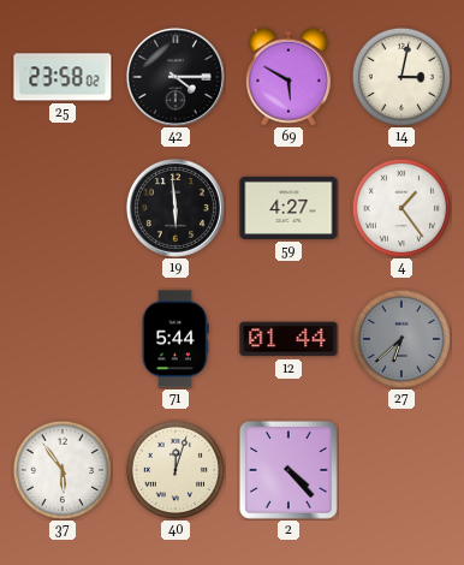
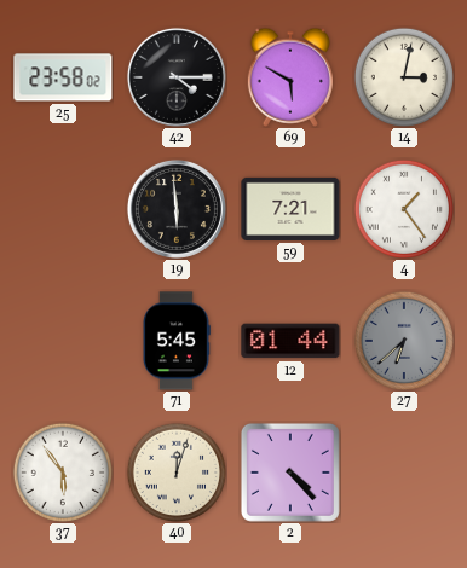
59: 4:27 -> 7:21 (290, 209)
71: 5:44 -> 5:45 (177, 341)
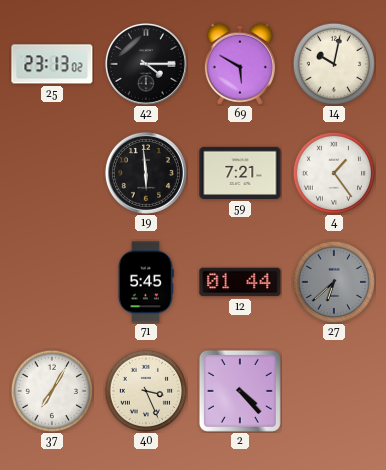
25: 23:58 -> 23:13 (52, 64)
14: 3:02 -> 10:02 (334, 64)
37: 5:54 -> 7:05 (52, 391)
40: 12:03 -> 3:26 (146, 391)
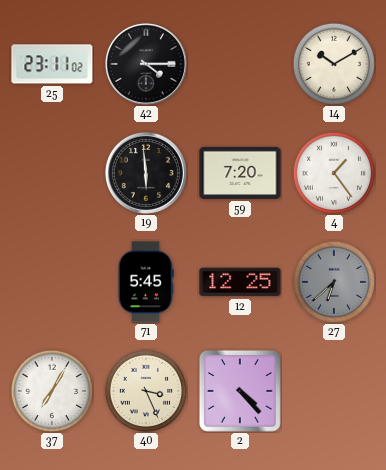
25: 23:13 -> 23:11 (52, 64)
69: 5:50 -> none (240, 64)
14: 10:02 -> 10:10 (334, 64)
59: 7:21 -> 7:20 (240, 173)
12: 01:44 -> 12:25 (240, 282)
